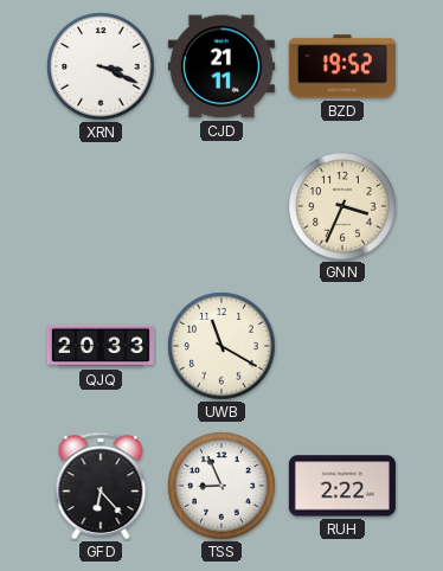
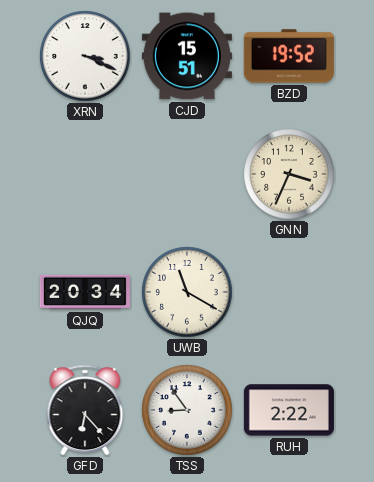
CJD: 21:11 -> 15:51 (187, 56)
QJQ: 20:33 -> 20:34 (85, 292)
TSS: 8:56 -> 8:54 (187, 410)
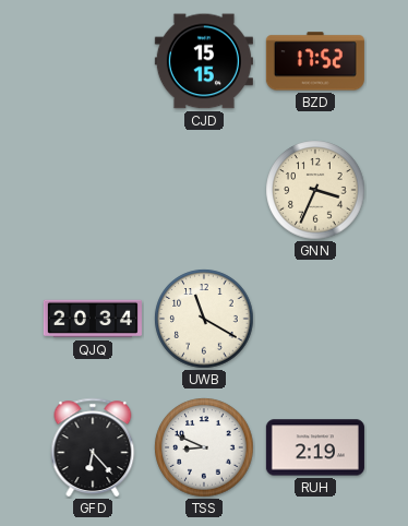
XRN: 3:19 -> none (85, 56)
CJD: 15:51 -> 15:15 (204, 61)
BZD: 19:52 -> 17:52 (315, 61)
TSS: 8:54 -> 8:49 (204, 447)
RUH: 2:22 -> 2:19 (315, 447)
